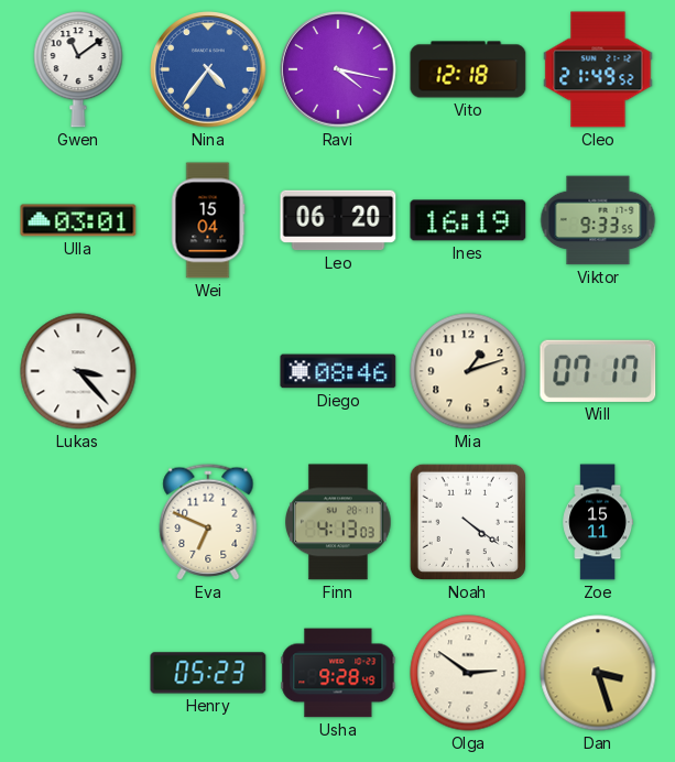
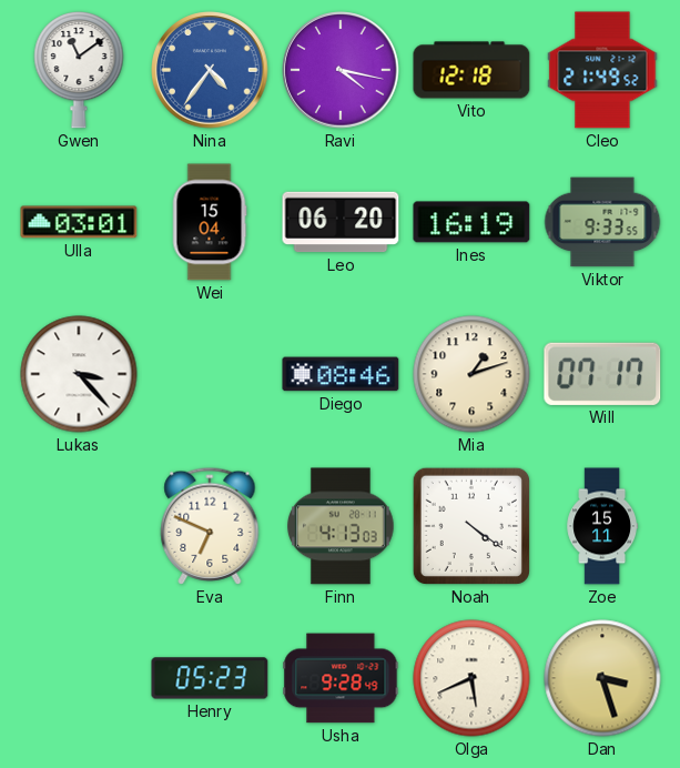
Olga: 2:51 -> 5:41 (471, 678)
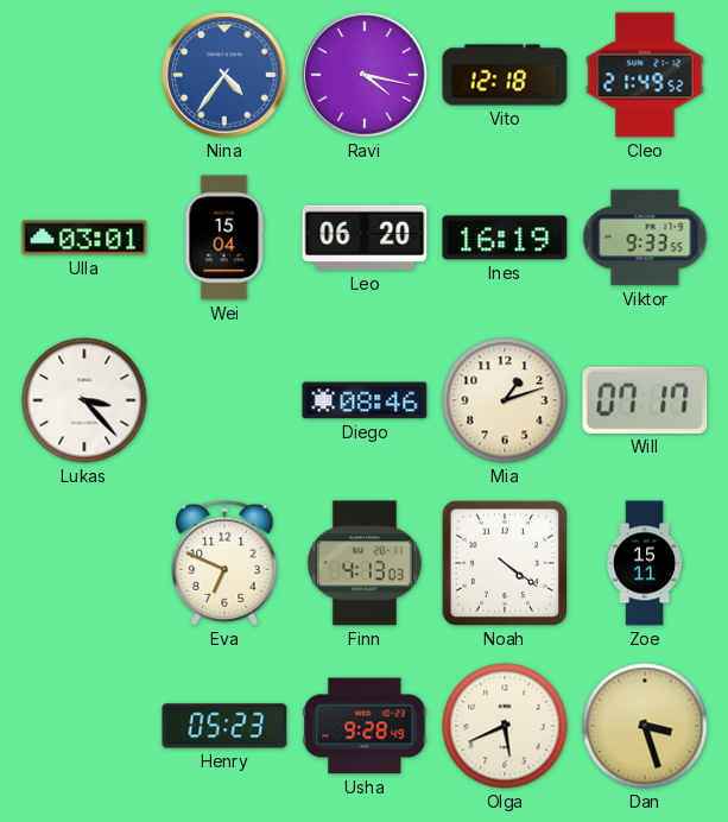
Gwen: 11:09 -> none (79, 71)
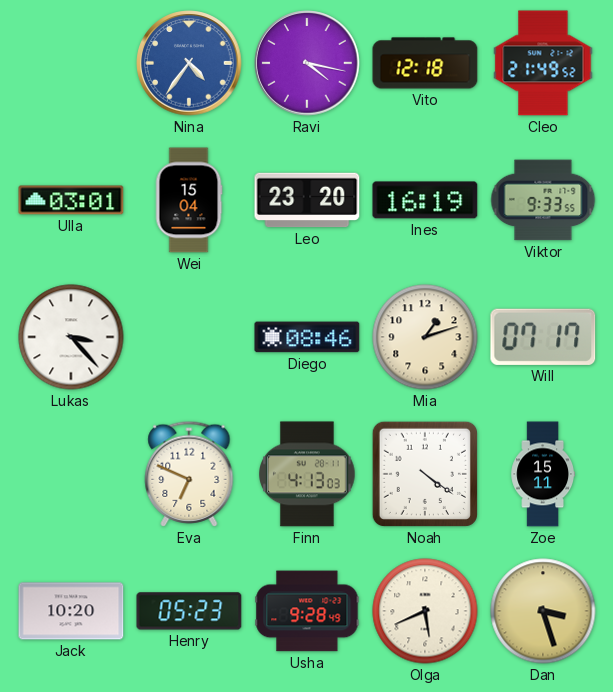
Leo: 06:20 -> 23:20 (307, 200)
Jack: none -> 10:20 (71, 611)
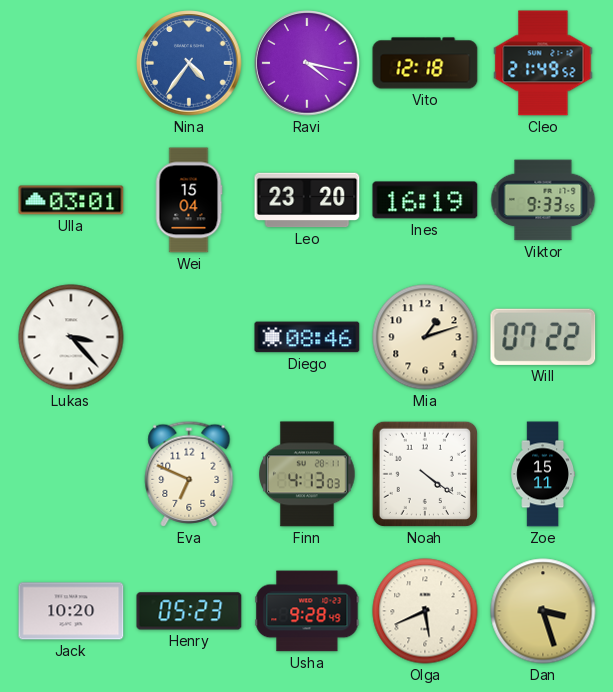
Will: 07:17 -> 07:22 (543, 337)
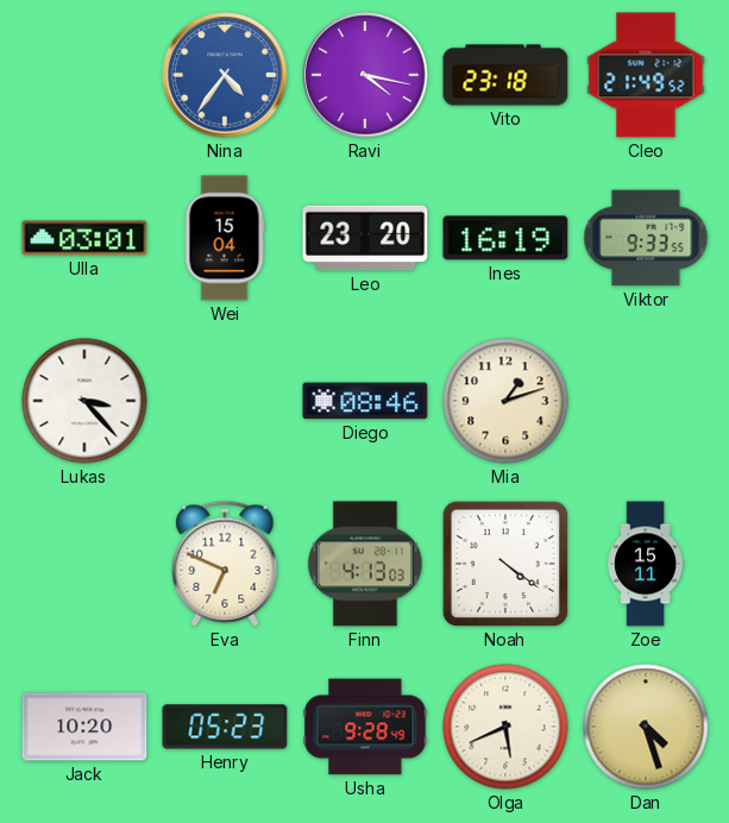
Vito: 12:18 -> 23:18 (505, 75)
Will: 07:22 -> none (543, 337)
Dan: 3:27 -> 4:27 (646, 727)
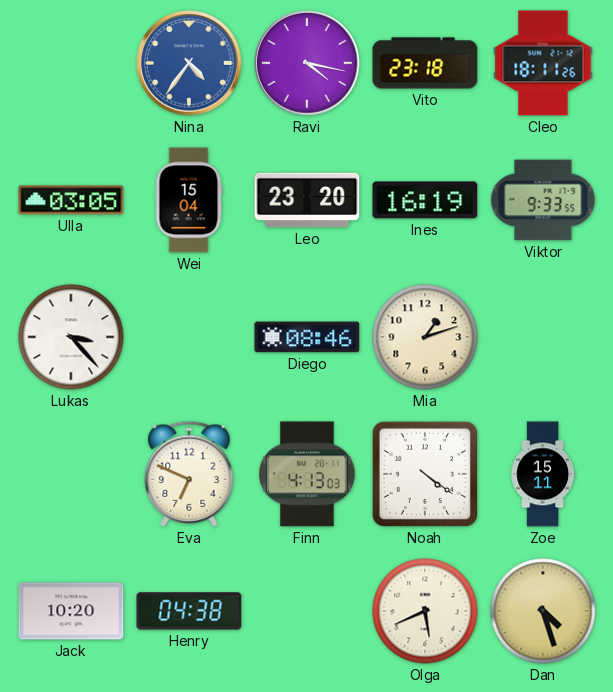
Cleo: 21:49 -> 18:11 (543, 63)
Ulla: 03:01 -> 03:05 (71, 200)
Henry: 05:23 -> 04:38 (189, 611)
Usha: 9:28 -> none (365, 727)
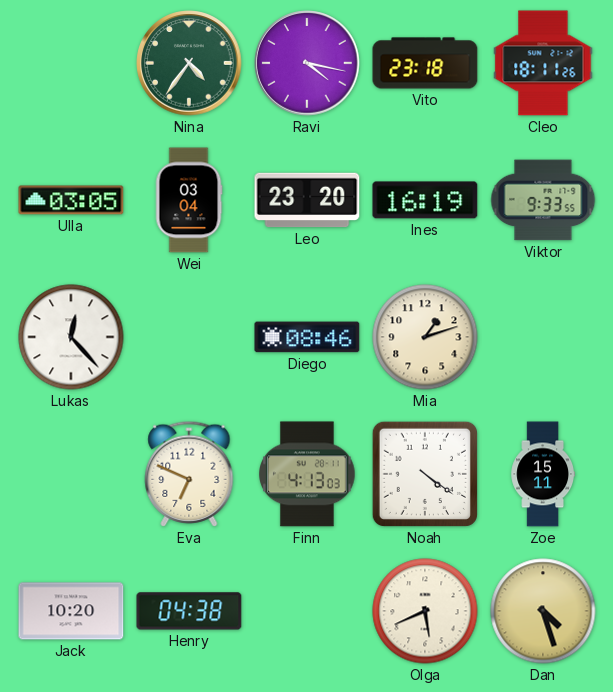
Nina dial: blue -> green (189, 63)
Wei: 15:04 -> 03:04 (189, 200)
Lukas: 3:23 -> 12:23 (71, 337)
